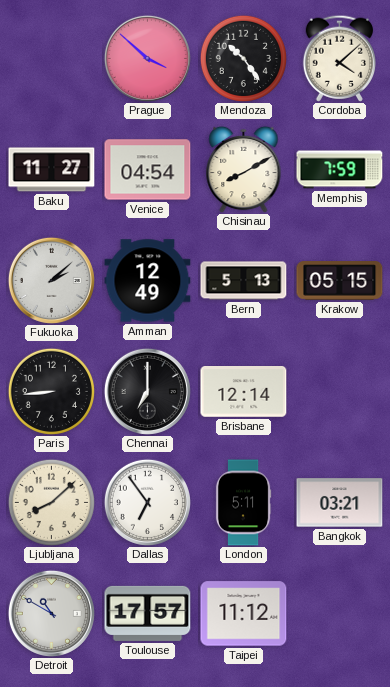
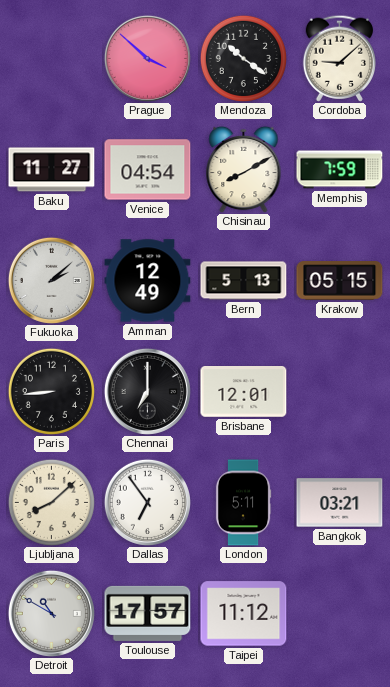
Mendoza: 10:24 -> 10:21 (243, 58)
Cordoba: 4:08 -> 9:08 (339, 58)
Brisbane: 12:14 -> 12:01 (244, 392)
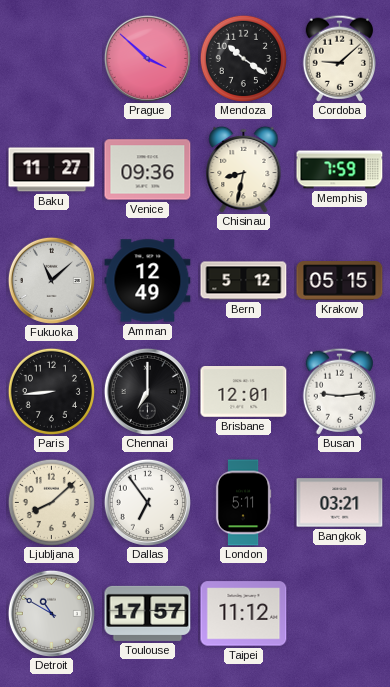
Venice: 04:54 -> 09:36 (148, 170)
Chisinau: 8:10 -> 8:32 (244, 169)
Fukuoka: 2:08 -> 11:08 (51, 280)
Bern: 5:13 -> 5:12 (244, 281)
Busan: none -> 9:14 (339, 391)
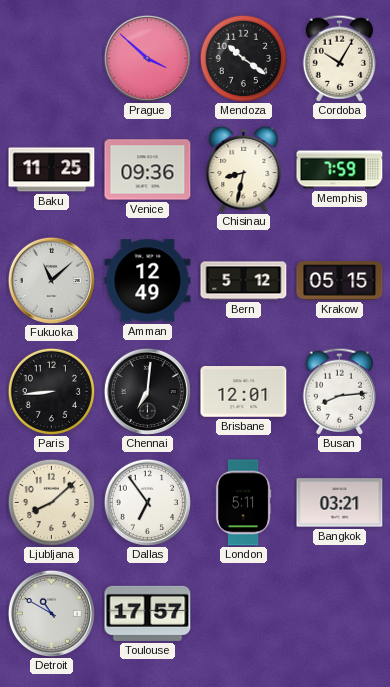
Cordoba: 9:08 -> 10:05 (339, 58)
Baku: 11:27 -> 11:25 (52, 170)
Chennai: 7:00 -> 7:01 (147, 391)
Busan: 9:14 -> 8:14 (339, 391)
Taipei: 11:12 -> none (244, 614)
